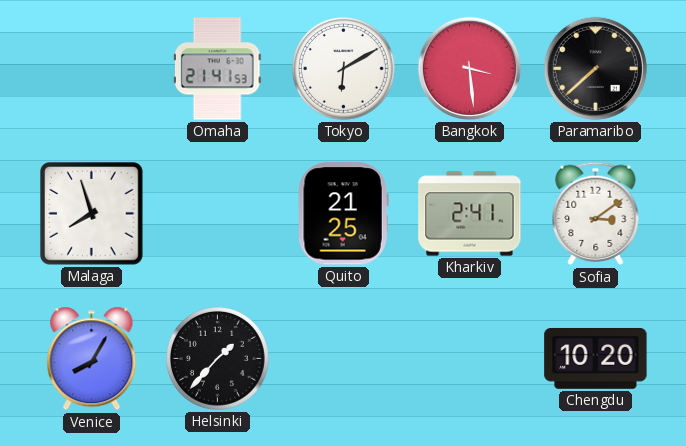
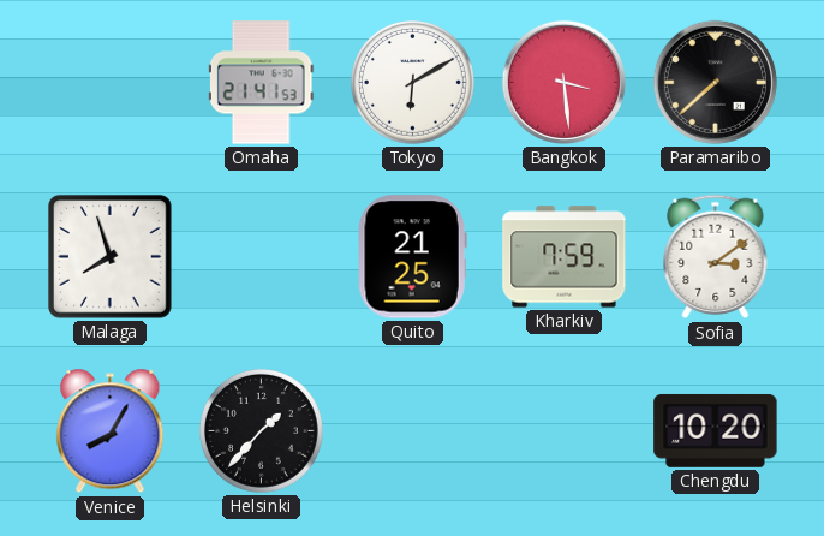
Kharkiv: 2:41 -> 7:59 (565, 257)
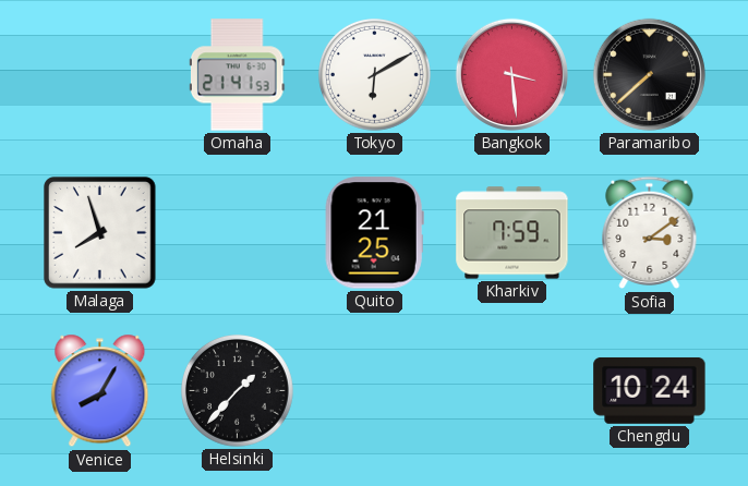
Chengdu: 10:20 -> 10:24 (650, 390)
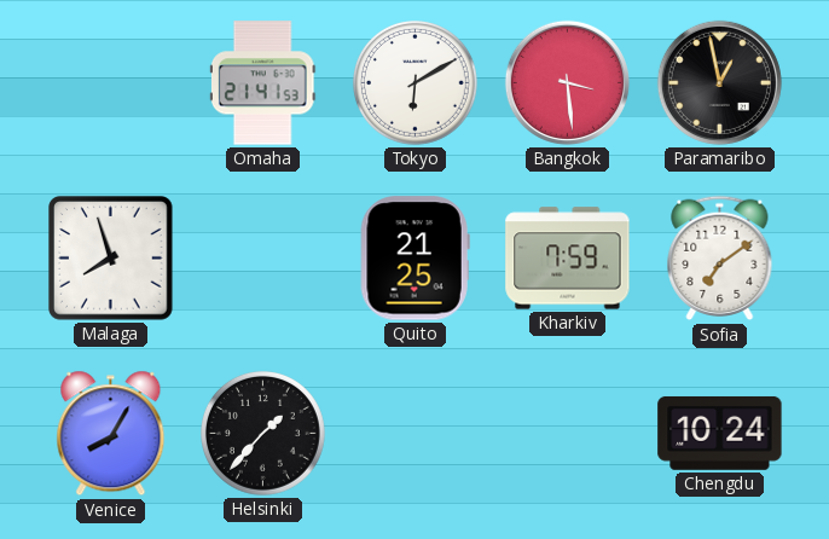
Paramaribo: 7:38 -> 12:58 (719, 82)
Sofia: 3:09 -> 7:09 (720, 259)
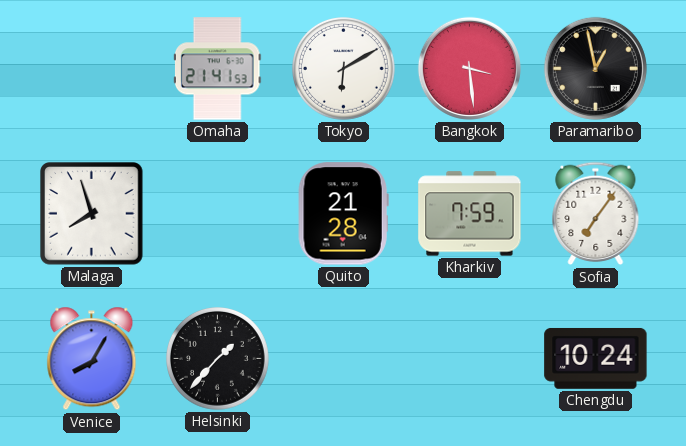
Quito: 21:25 -> 21:28 (343, 214)
Sofia: 7:09 -> 7:06 (596, 214)
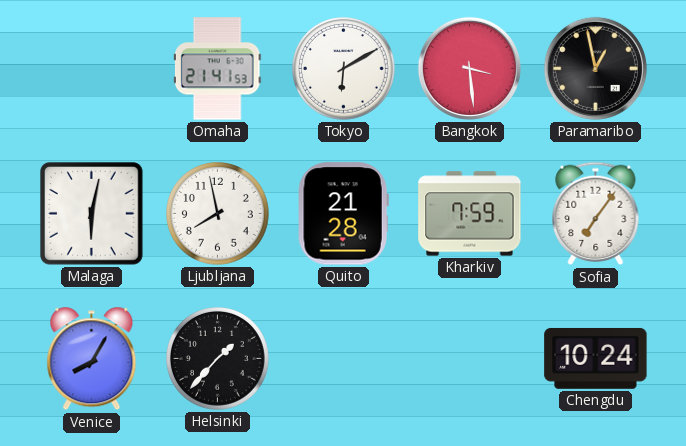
Malaga: 7:57 -> 6:02 (92, 214)
Ljubljana: none -> 7:58 (218, 214)
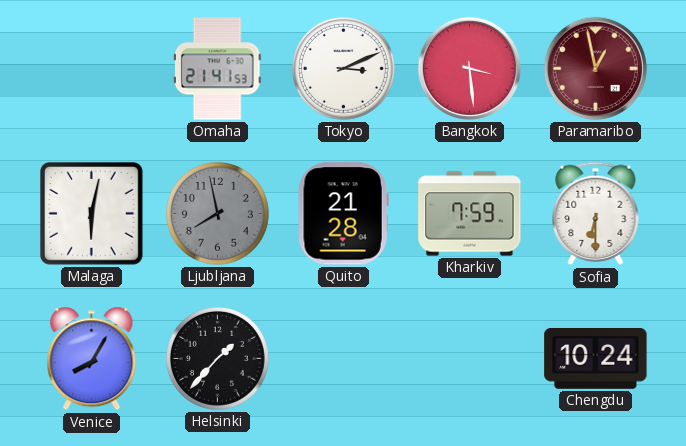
Tokyo: 6:10 -> 3:11 (344, 69)
Paramaribo dial: black -> burgundy (595, 68)
Ljubljana dial: white -> grey (218, 214)
Sofia: 7:06 -> 6:30 (596, 214)
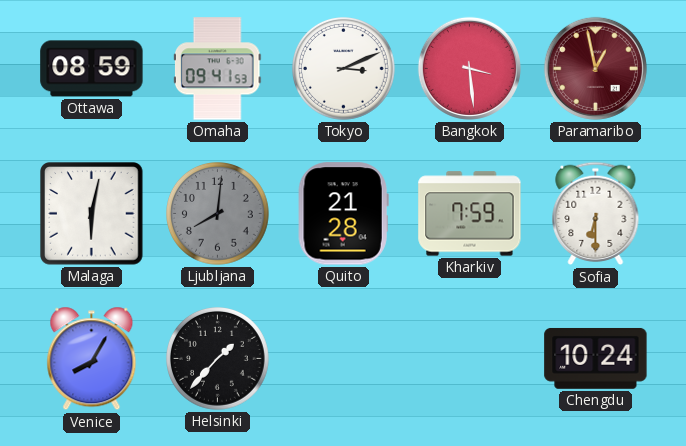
Ottawa: none -> 08:59 (92, 69)
Omaha: 21:41 -> 09:41 (217, 69)
Ljubljana: 7:58 -> 8:01 (218, 214)
